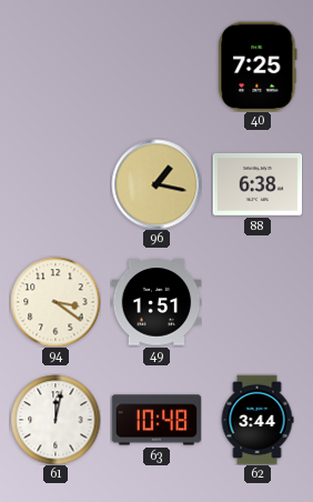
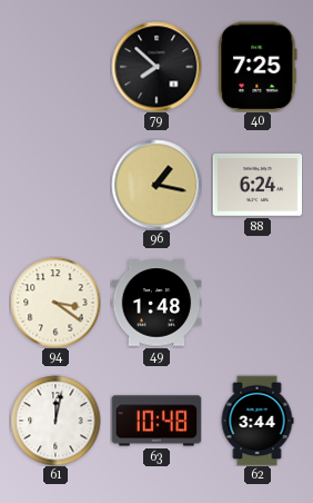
79: none -> 7:52 (156, 67)
88: 6:38 -> 6:24 (258, 185)
49: 1:51 -> 1:48 (156, 303)
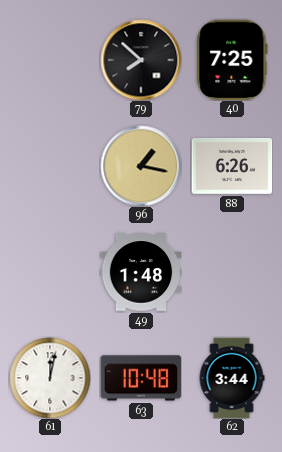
88: 6:24 -> 6:26 (232, 166)
94: 3:21 -> none (55, 303)
